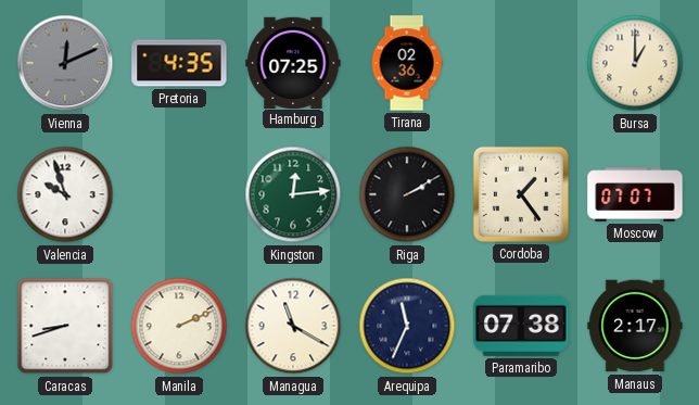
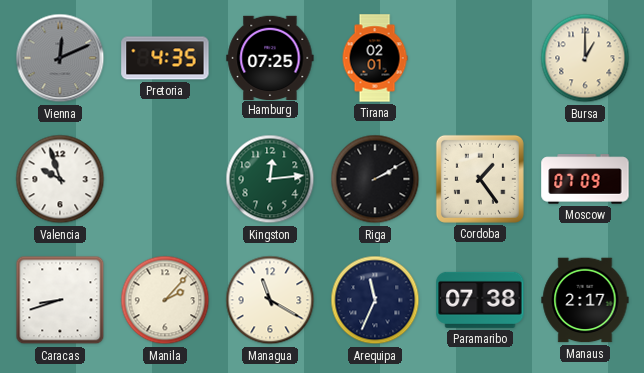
Tirana: 02:36 -> 02:01 (375, 58)
Moscow: 07:07 -> 07:09 (585, 179)
Manila: 2:11 -> 2:07 (165, 300)
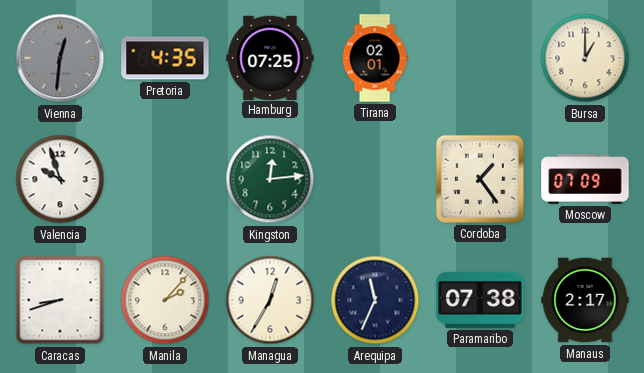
Vienna: 12:11 -> 12:31 (60, 58)
Riga: 2:10 -> none (375, 179)
Managua: 11:20 -> 12:35 (270, 300)
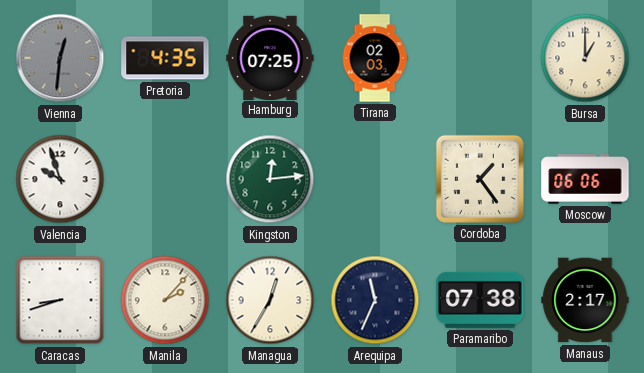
Tirana: 02:01 -> 02:03 (375, 58)
Moscow: 07:09 -> 06:06 (585, 179)
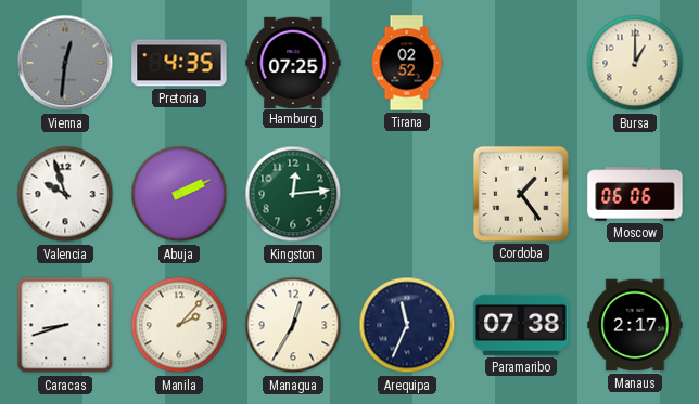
Tirana: 02:03 -> 02:52 (407, 63)
Abuja: none -> 2:11 (179, 194)
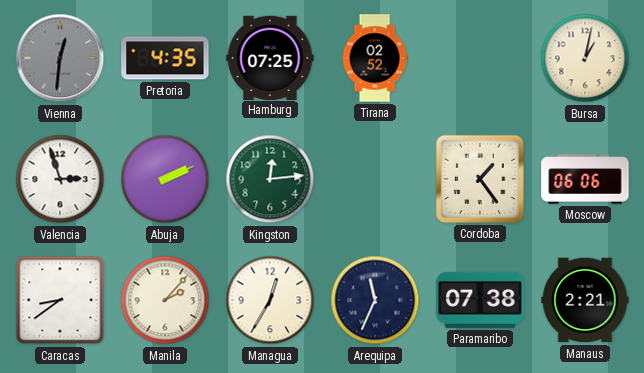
Bursa: 1:00 -> 1:02 (585, 58)
Valencia: 9:57 -> 2:57 (60, 179)
Caracas: 8:42 -> 8:39 (60, 300)
Manaus: 2:17 -> 2:21 (585, 300)
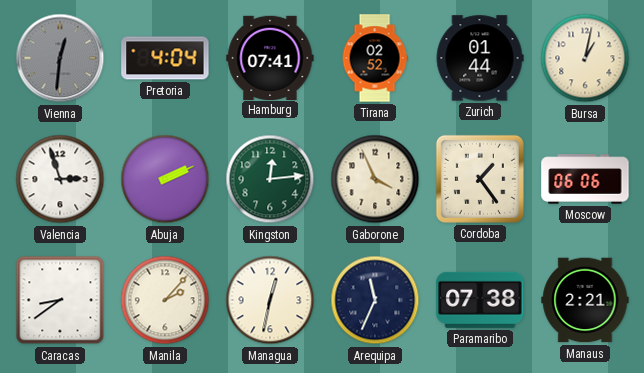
Pretoria: 4:35 -> 4:04 (165, 58)
Hamburg: 07:25 -> 07:41 (270, 57)
Zurich: none -> 01:44 (480, 58)
Gaborone: none -> 3:56 (375, 179)
Managua: 12:35 -> 12:32 (270, 300)
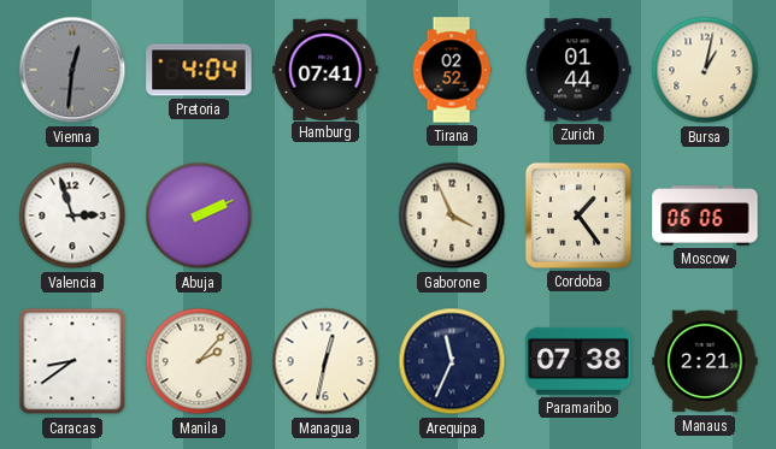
Kingston: 12:14 -> none (270, 179)
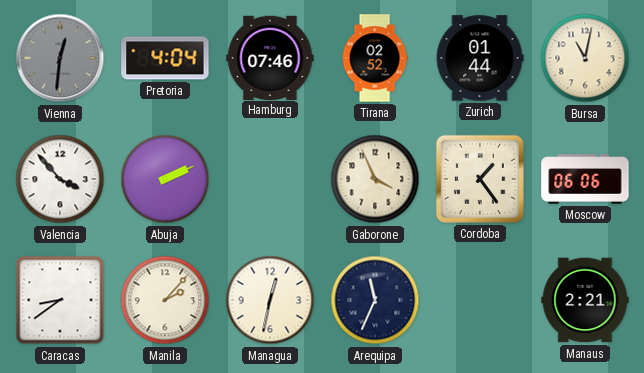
Hamburg: 07:41 -> 07:46 (270, 57)
Bursa: 1:02 -> 11:02 (585, 58)
Valencia: 2:57 -> 3:53 (60, 179)
Paramaribo: 07:38 -> none (578, 361)
